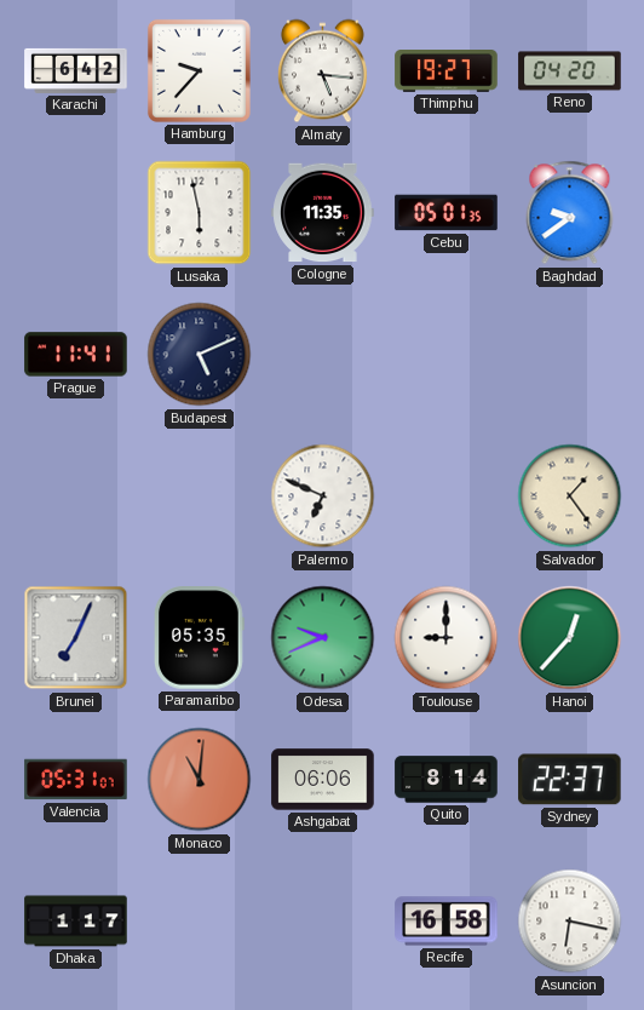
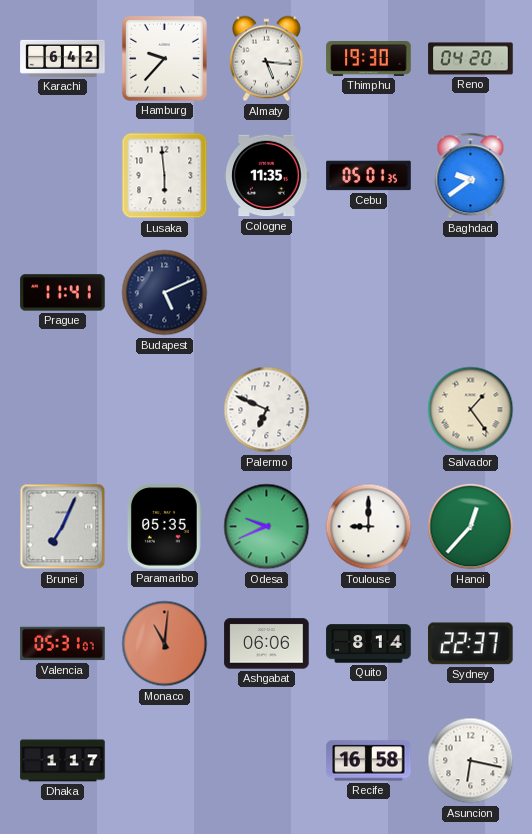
Thimphu: 19:27 -> 19:30 (369, 59)
Lusaka: 5:58 -> 5:59 (165, 176)
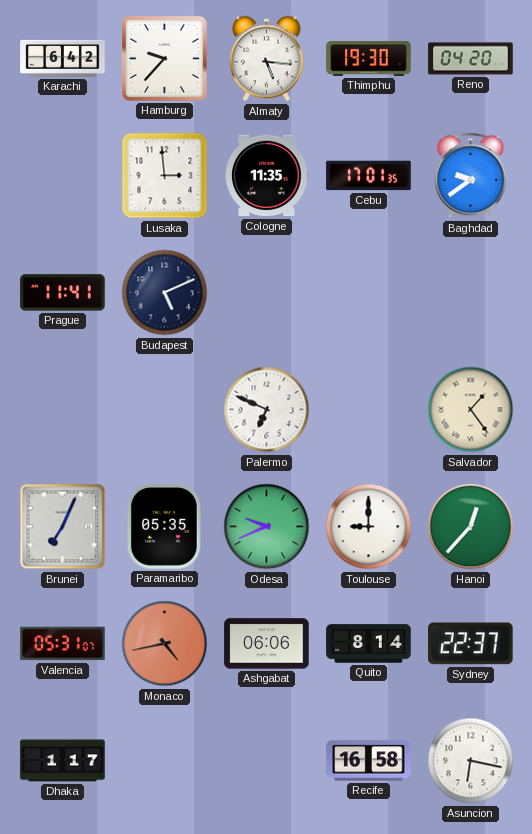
Lusaka: 5:59 -> 2:59 (165, 176)
Cebu: 05:01 -> 17:01 (369, 176)
Monaco: 11:01 -> 4:43 (165, 644)
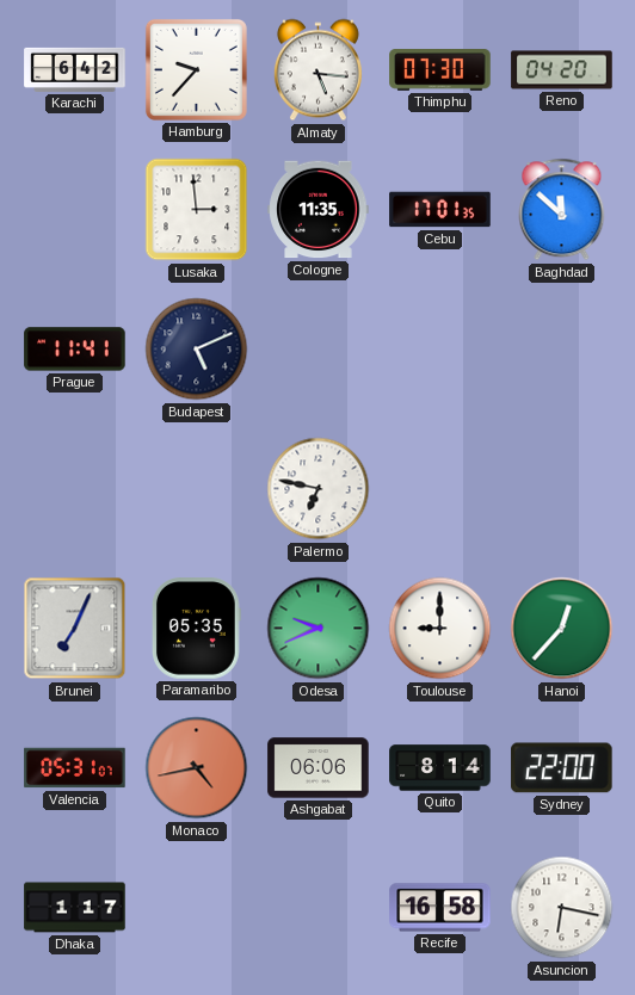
Thimphu: 19:30 -> 07:30 (440, 70)
Baghdad: 9:39 -> 11:52 (562, 210)
Palermo: 6:49 -> 6:47 (319, 489)
Salvador: 1:24 -> none (471, 410)
Sydney: 22:37 -> 22:00 (562, 768)
